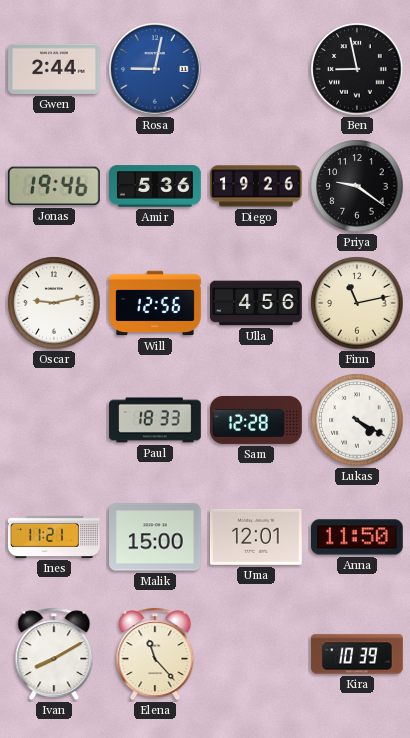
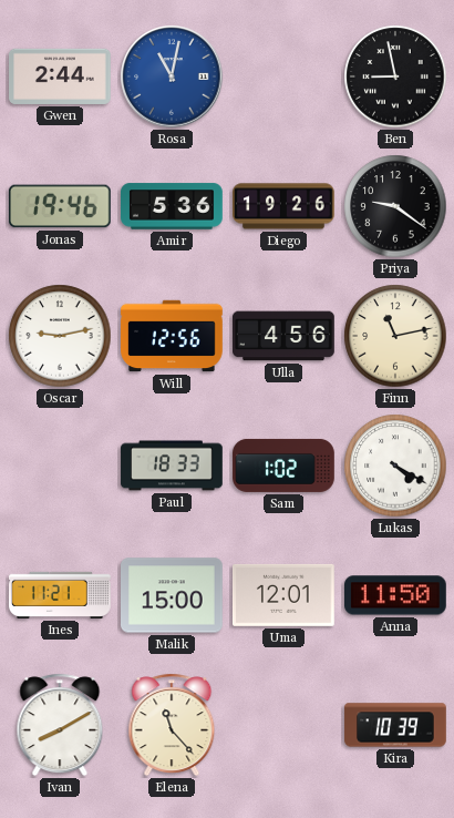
Rosa: 9:02 -> 11:02 (172, 76)
Sam: 12:28 -> 1:02 (283, 466)
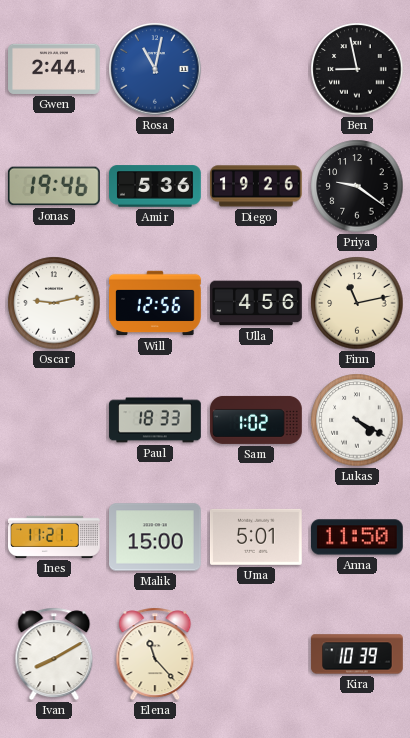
Uma: 12:01 -> 5:01 (257, 537)
